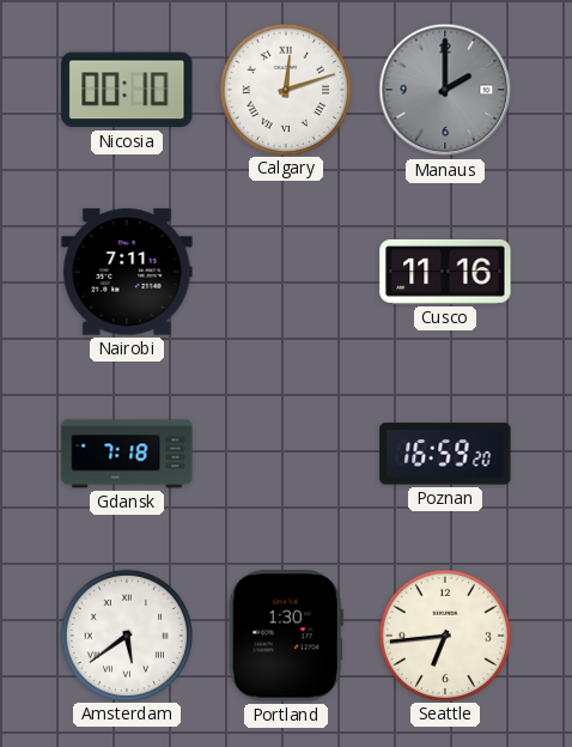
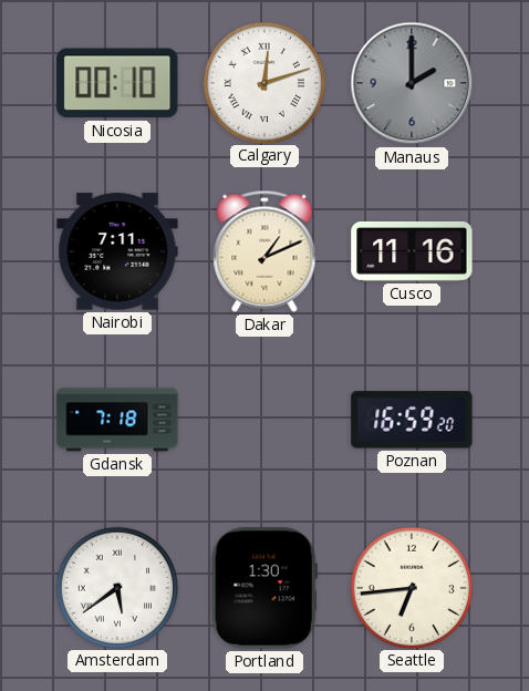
Dakar: none -> 1:11 (264, 251)
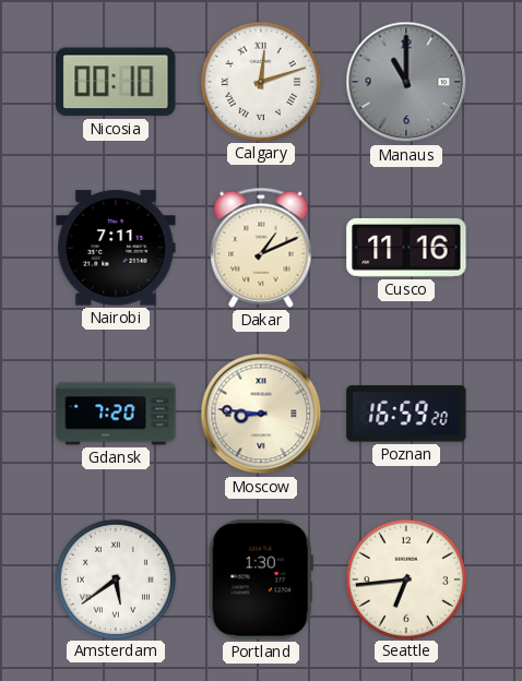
Manaus: 2:00 -> 11:00 (406, 82)
Gdansk: 7:18 -> 7:20 (116, 414)
Moscow: none -> 8:46 (261, 414)
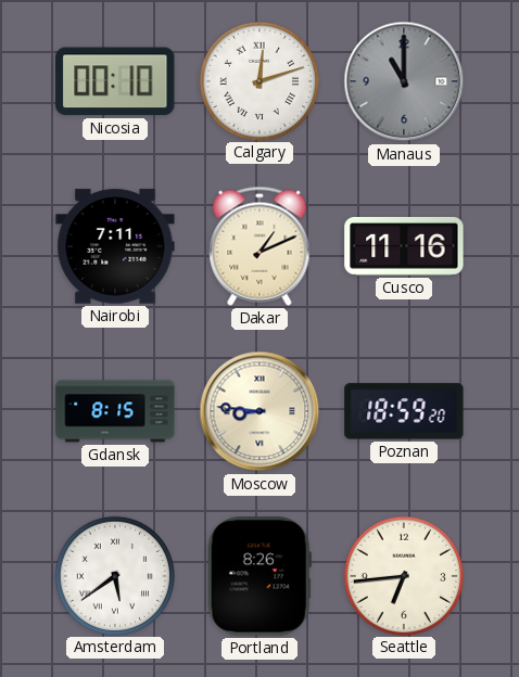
Gdansk: 7:20 -> 8:15 (115, 411)
Poznan: 16:59 -> 18:59 (404, 411)
Portland: 1:30 -> 8:26 (259, 576)
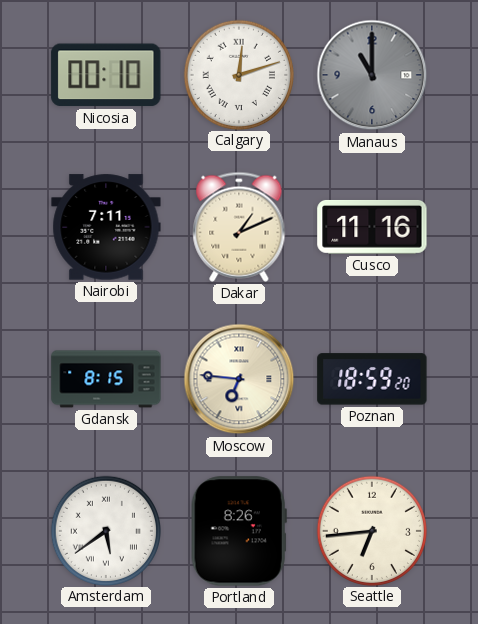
Moscow: 8:46 -> 6:46 (239, 379)
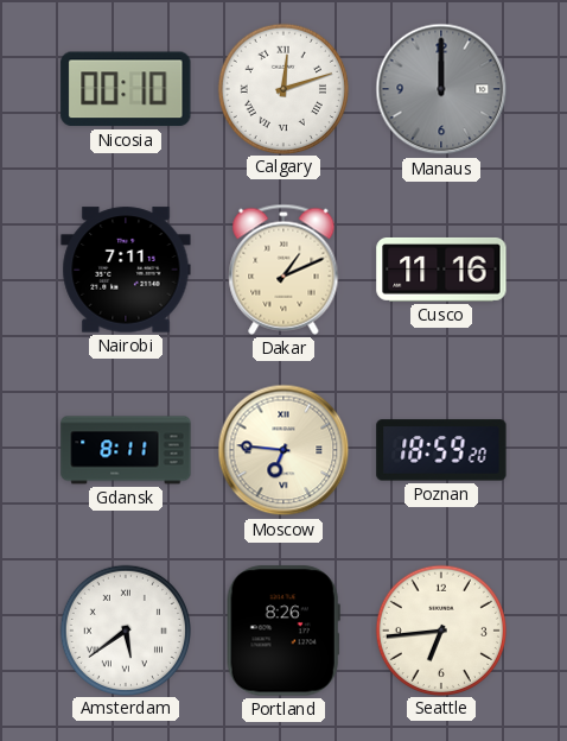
Manaus: 11:00 -> 12:00 (441, 89)
Gdansk: 8:15 -> 8:11 (126, 450)
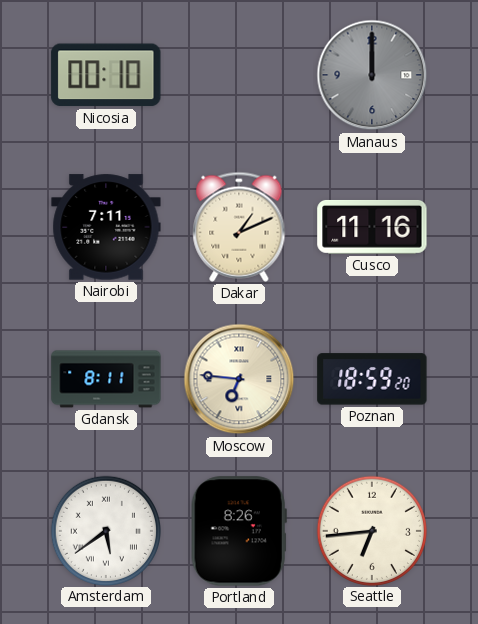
Calgary: 12:12 -> none (282, 88)
